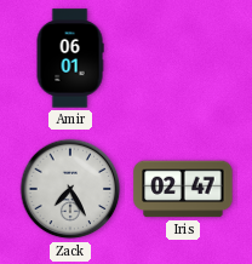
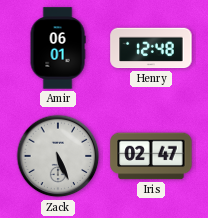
Henry: none -> 12:48 (151, 48)
Zack: 7:25 -> 5:26 (58, 156)
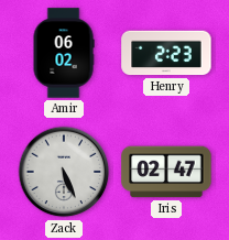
Amir: 06:01 -> 06:02 (64, 53)
Henry: 12:48 -> 2:23 (166, 53)
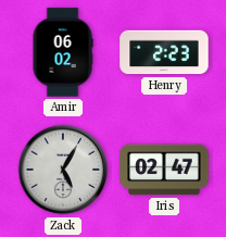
Zack: 5:26 -> 5:05 (63, 170)
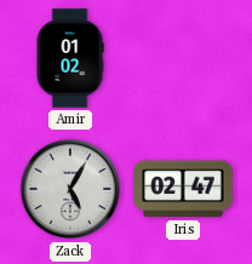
Amir: 06:02 -> 01:02 (70, 58)
Henry: 2:23 -> none (164, 52)
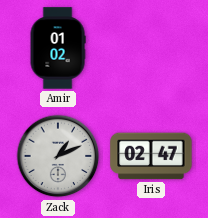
Zack: 5:05 -> 1:11 (58, 156)
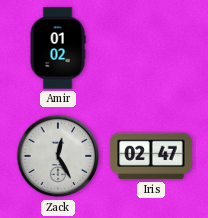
Zack: 1:11 -> 12:25 (58, 156)
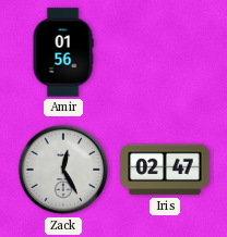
Amir: 01:02 -> 01:56 (63, 52)
